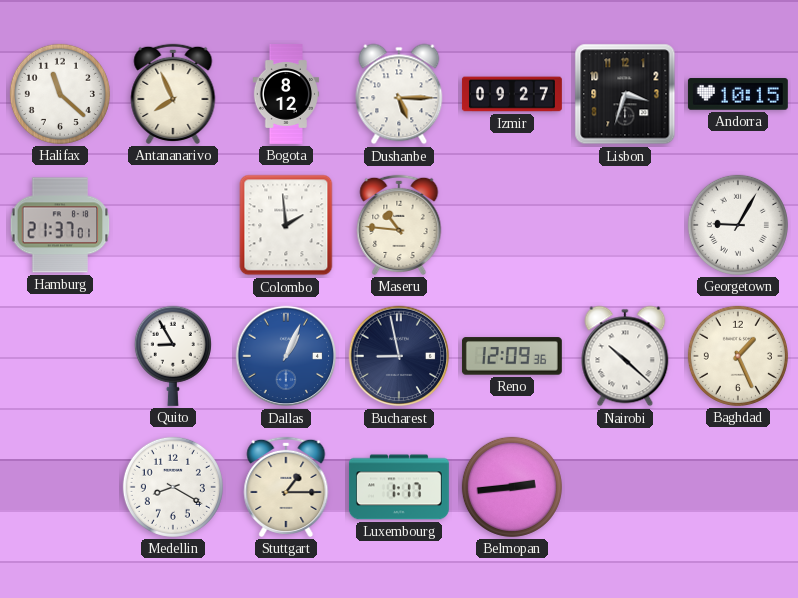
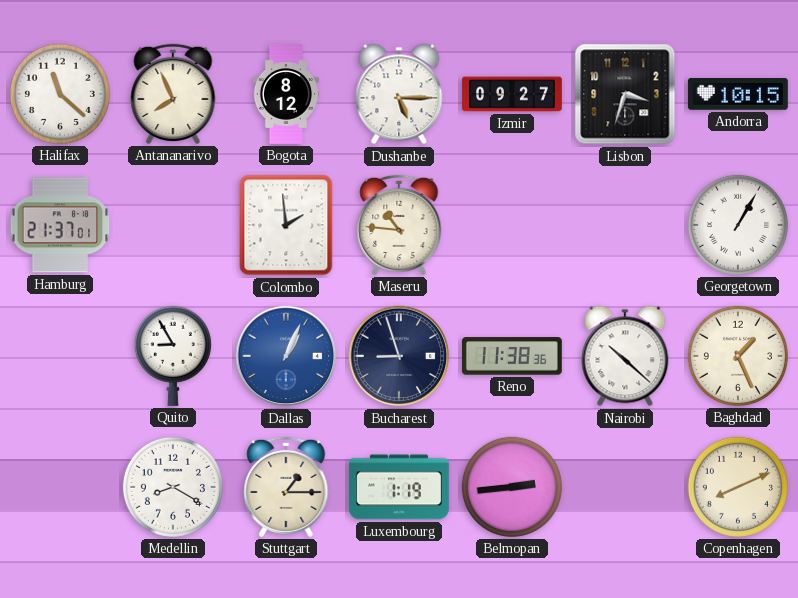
Georgetown: 9:05 -> 1:05 (738, 225)
Bucharest: 8:58 -> 8:57 (399, 356)
Reno: 12:09 -> 11:38 (512, 356)
Luxembourg: 1:17 -> 1:19 (399, 487)
Copenhagen: none -> 8:11 (738, 487)
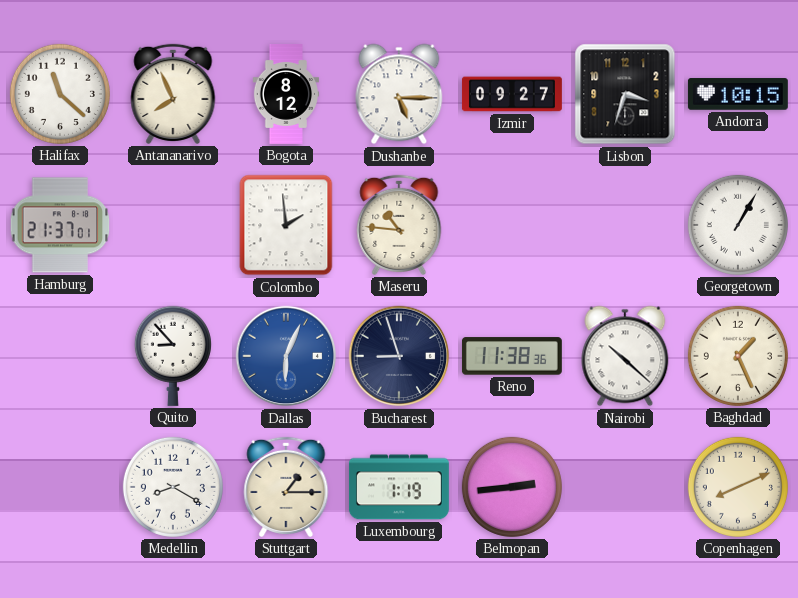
Quito: 8:55 -> 8:53 (173, 356)
Dallas: 1:04 -> 6:04 (286, 356)
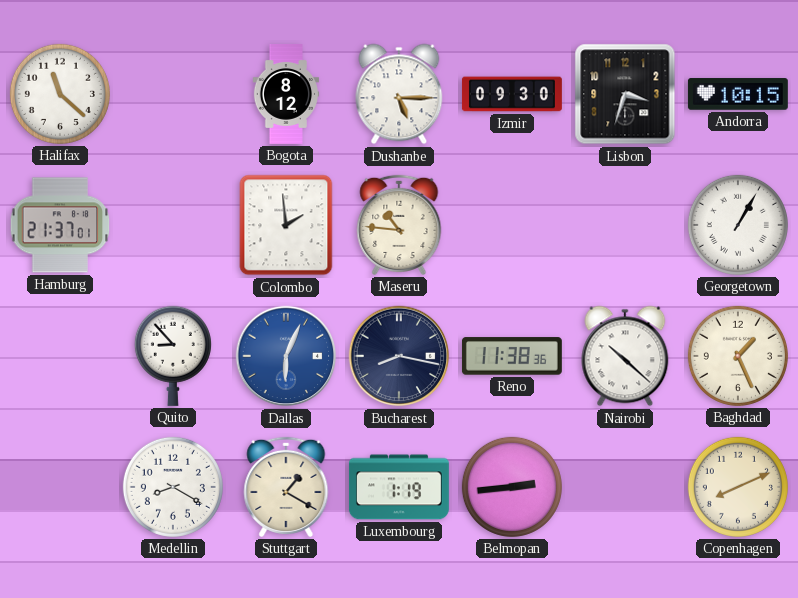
Antananarivo: 7:56 -> none (173, 94)
Izmir: 09:27 -> 09:30 (512, 94)
Bucharest: 8:57 -> 8:17 (399, 356)
Stuttgart: 1:15 -> 1:20 (286, 487)
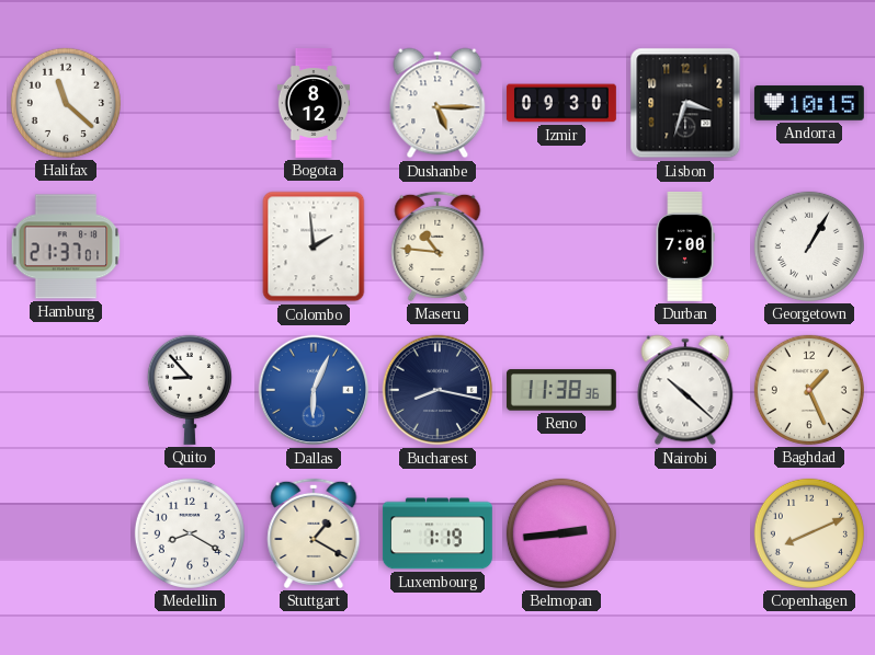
Durban: none -> 7:00 (685, 246)
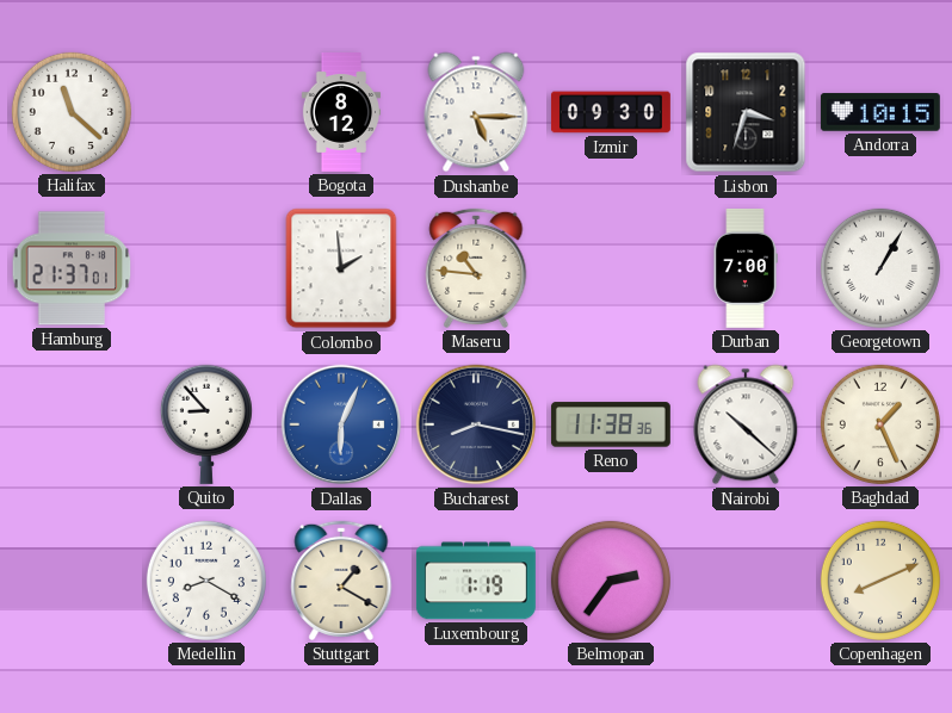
Belmopan: 2:44 -> 2:36 (611, 581)
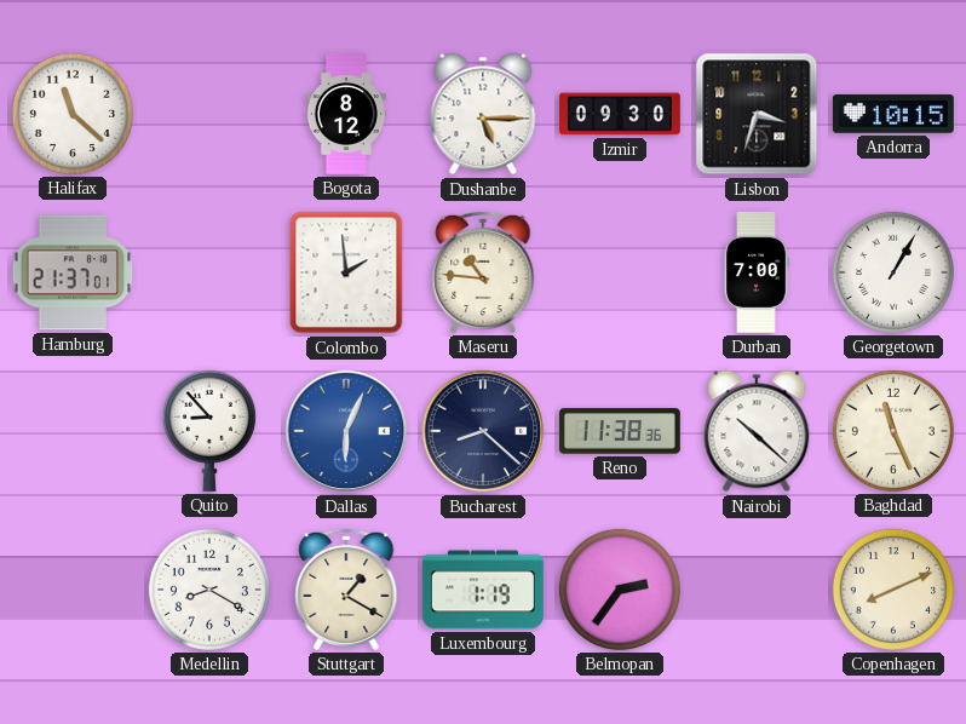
Bucharest: 8:17 -> 8:22 (483, 431)
Baghdad: 1:26 -> 11:26 (893, 431)
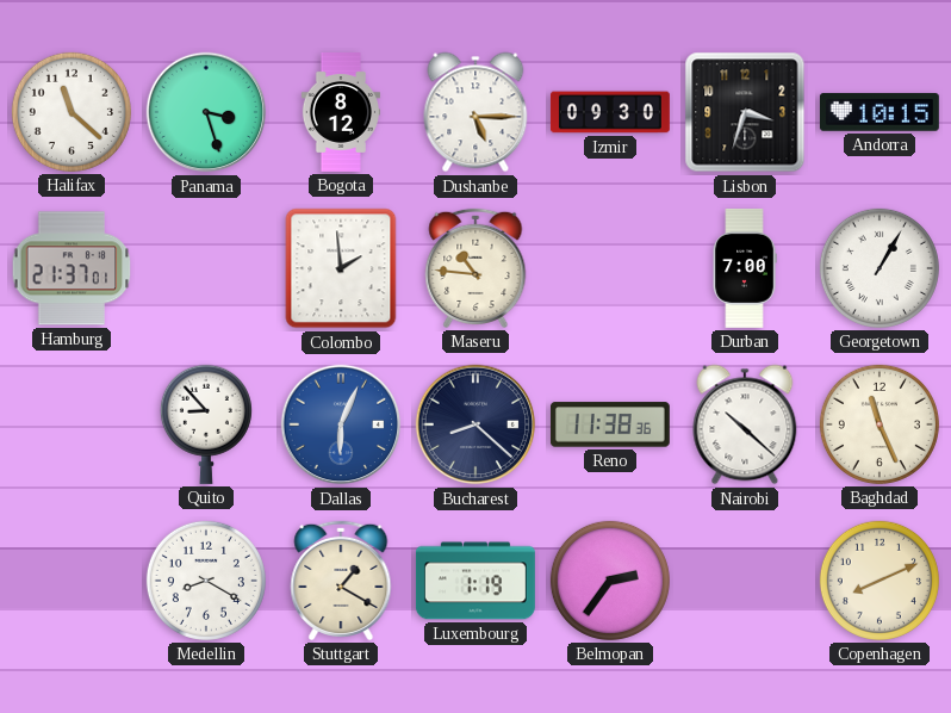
Panama: none -> 3:27 (206, 112)
